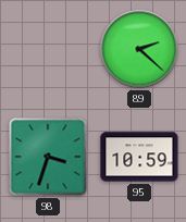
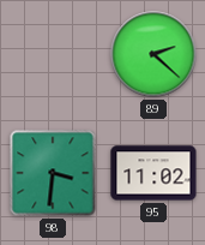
98: 3:33 -> 3:31 (53, 173)
95: 10:59 -> 11:02 (153, 173)
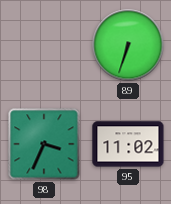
89: 2:22 -> 6:33 (128, 45)
98: 3:31 -> 3:34 (44, 144)
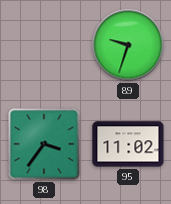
89: 6:33 -> 9:33 (128, 45)
98: 3:34 -> 3:36 (44, 144)
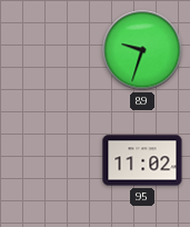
98: 3:36 -> none (44, 144)
